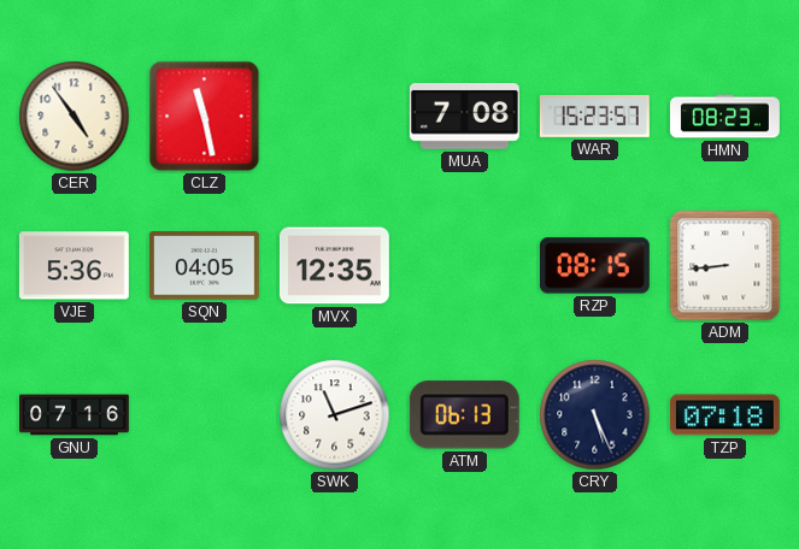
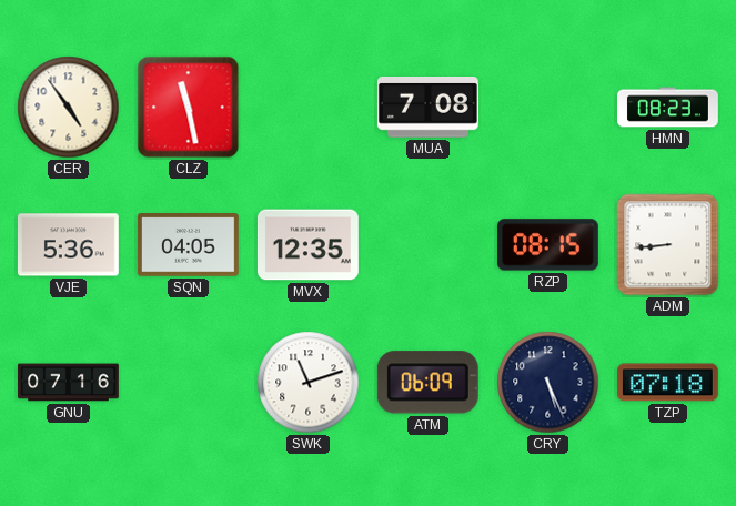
WAR: 15:23 -> none (594, 116)
ATM: 06:13 -> 06:09 (427, 383)
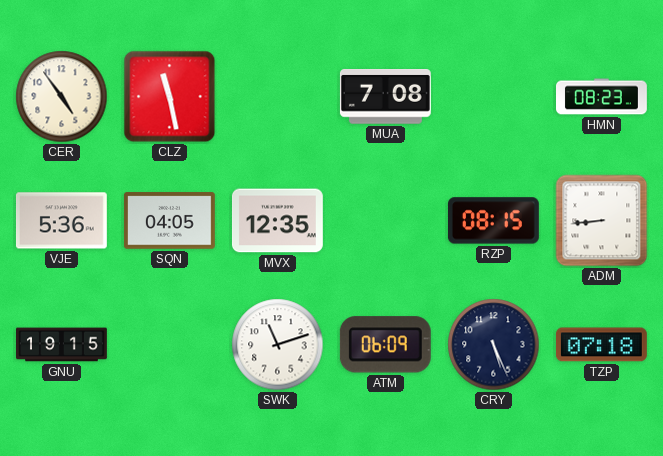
GNU: 07:16 -> 19:15 (62, 345)
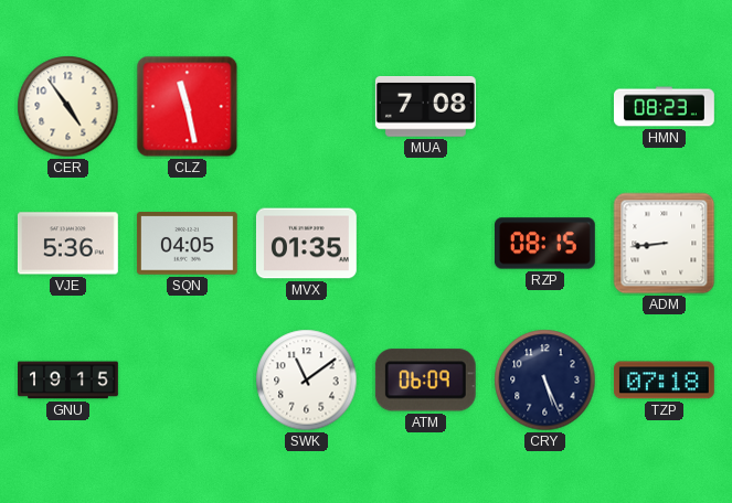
MVX: 12:35 -> 01:35 (306, 244)
SWK: 11:12 -> 11:09 (307, 381)
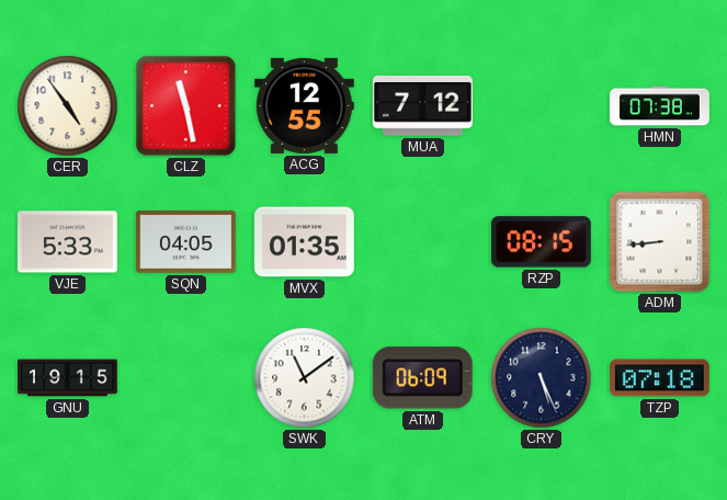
ACG: none -> 12:55 (304, 105)
MUA: 7:08 -> 7:12 (422, 106)
HMN: 08:23 -> 07:38 (660, 106)
VJE: 5:36 -> 5:33 (67, 242)
